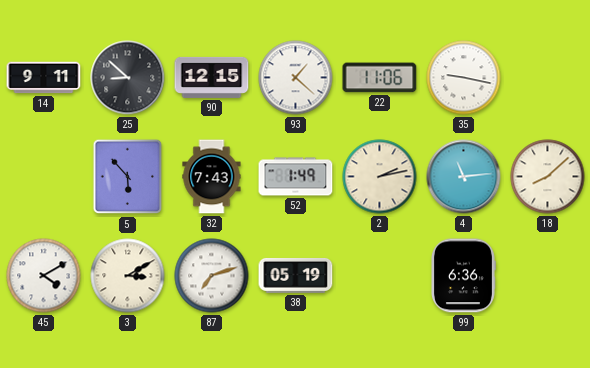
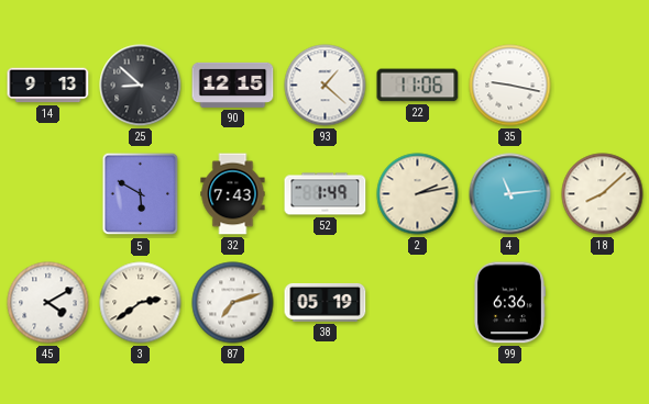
14: 9:11 -> 9:13 (48, 86)
5: 5:53 -> 5:50 (141, 194)
3: 3:10 -> 2:39 (141, 303)
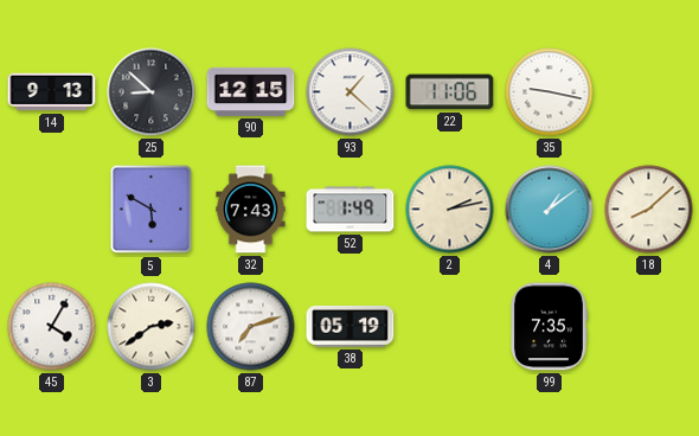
4: 11:14 -> 1:09 (550, 210)
45: 4:10 -> 4:05 (52, 327)
99: 6:36 -> 7:35 (550, 327)
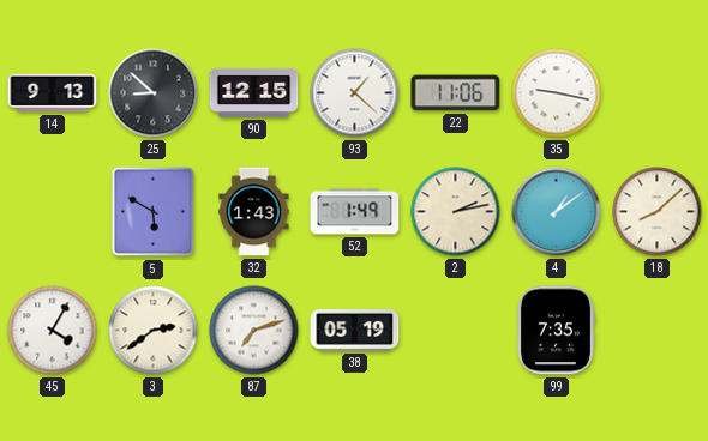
32: 7:43 -> 1:43 (254, 212)
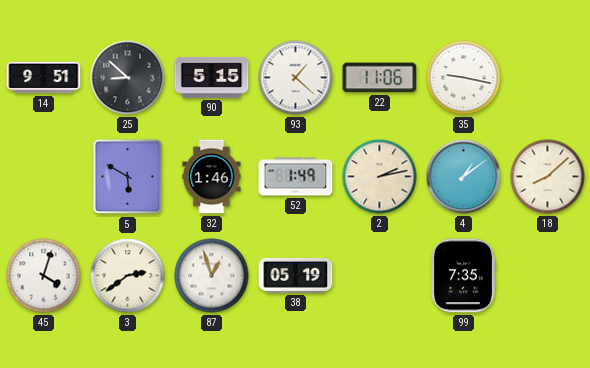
14: 9:13 -> 9:51 (44, 78)
90: 12:15 -> 5:15 (212, 77)
32: 1:43 -> 1:46 (212, 177)
45: 4:05 -> 4:03 (44, 276)
87: 7:12 -> 12:57 (212, 276)
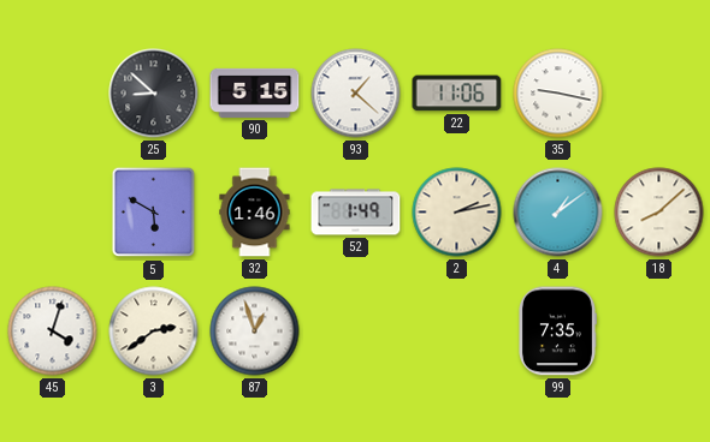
14: 9:51 -> none (44, 78)
38: 05:19 -> none (296, 275)
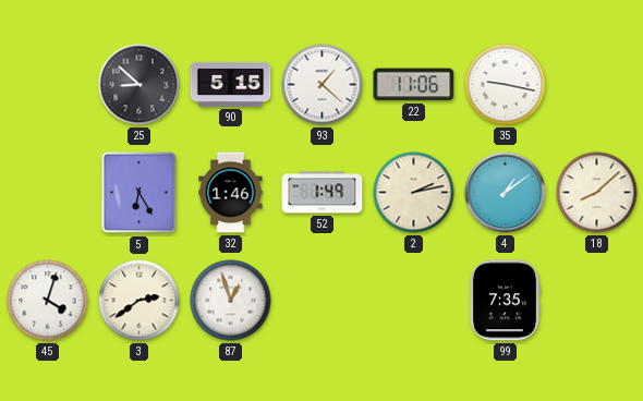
5: 5:50 -> 6:25 (139, 193)
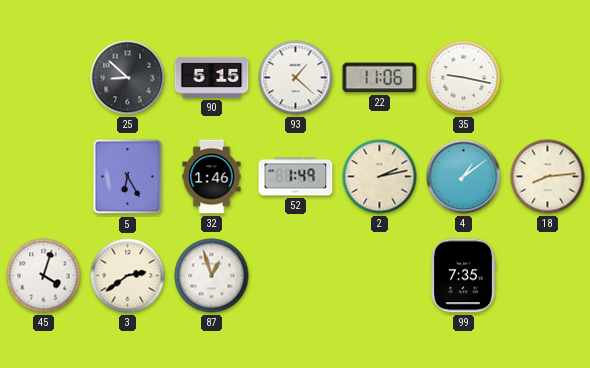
18: 8:08 -> 8:14 (548, 177)
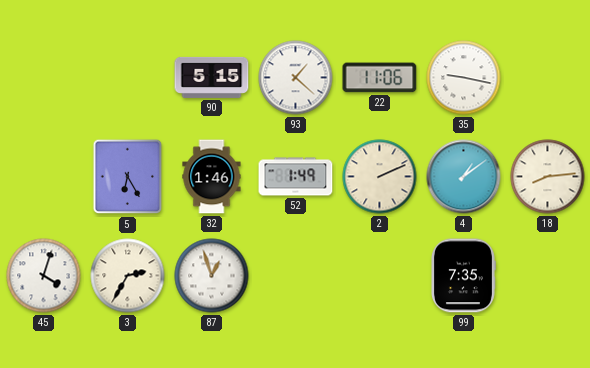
25: 8:52 -> none (128, 78)
2: 2:13 -> 2:11 (380, 177)
3: 2:39 -> 2:35 (128, 276)
